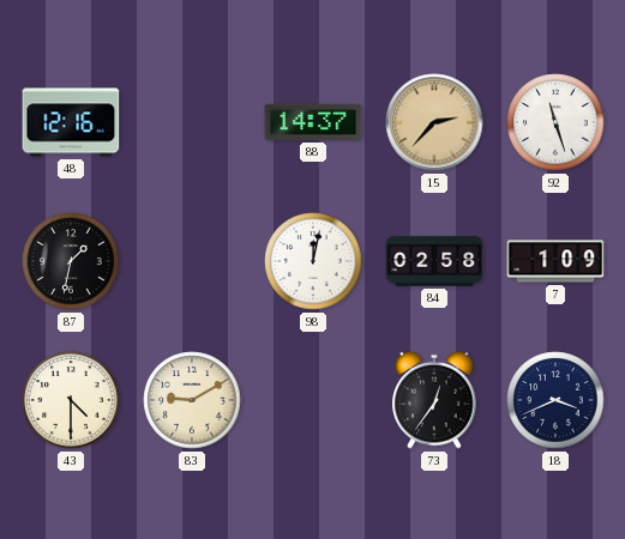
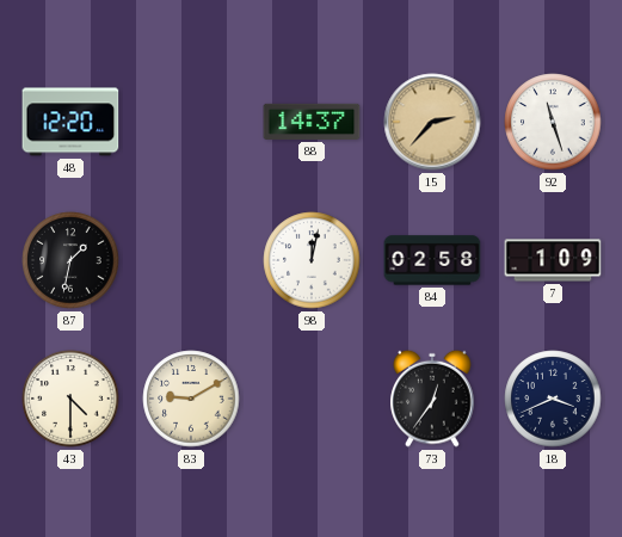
48: 12:16 -> 12:20 (70, 122)
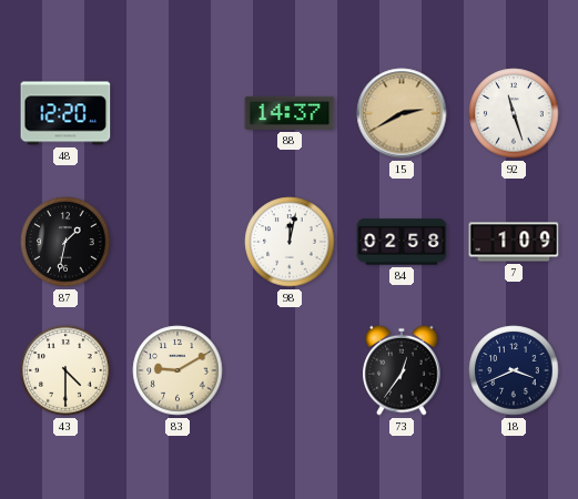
15: 2:37 -> 2:40 (402, 113)
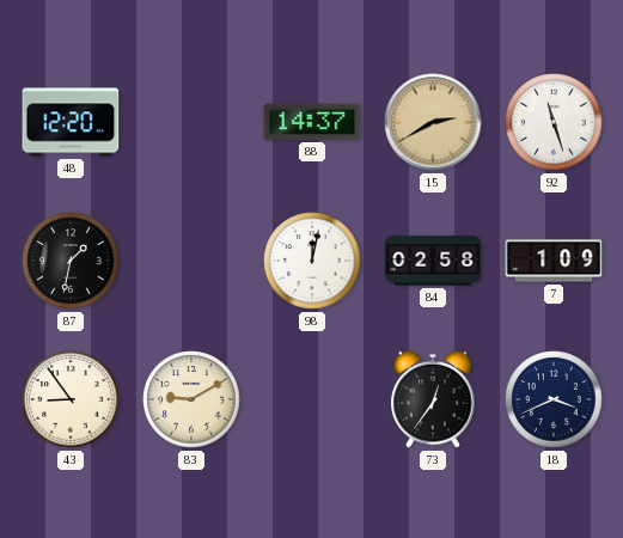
43: 4:30 -> 8:54 (71, 399)
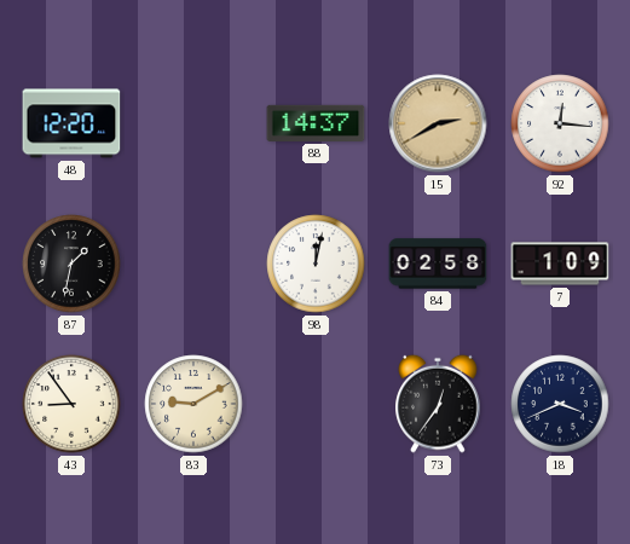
92: 11:27 -> 12:16 (560, 123)
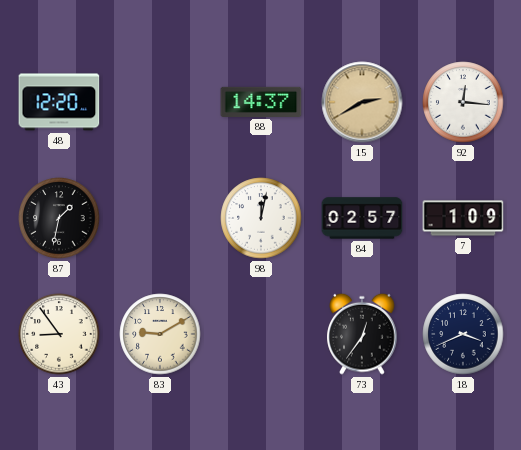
84: 02:58 -> 02:57 (362, 218)
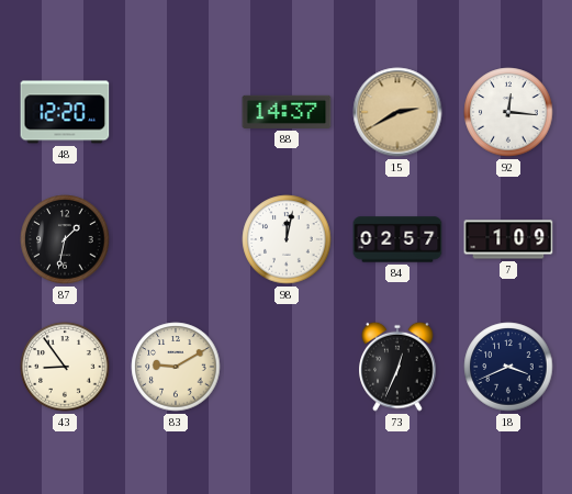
73: 12:36 -> 12:34 (397, 367)
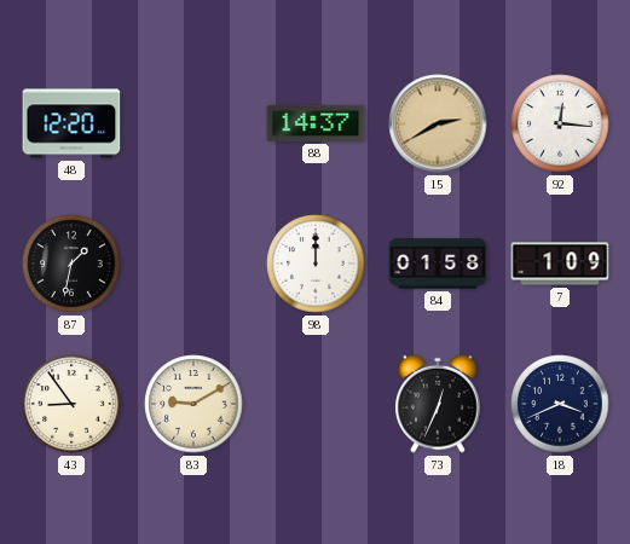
98: 12:02 -> 12:00 (316, 264)
84: 02:57 -> 01:58 (438, 264)
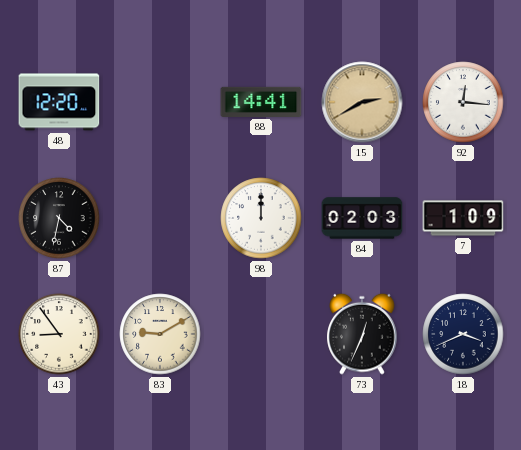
88: 14:37 -> 14:41 (261, 102)
87: 1:32 -> 4:32 (59, 218)
84: 01:58 -> 02:03 (362, 218)
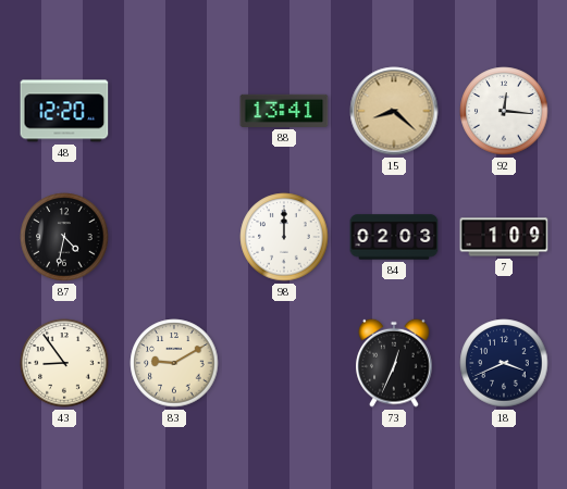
88: 14:41 -> 13:41 (284, 111)
15: 2:40 -> 8:22 (394, 111)
